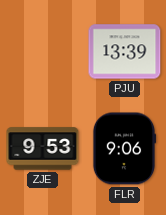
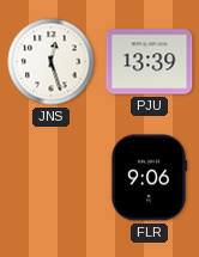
JNS: none -> 12:27 (52, 62)
ZJE: 9:53 -> none (43, 149)
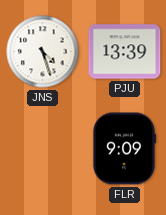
JNS: 12:27 -> 4:27 (43, 52)
FLR: 9:06 -> 9:09 (124, 149)
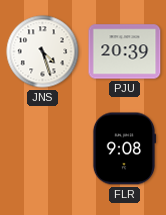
PJU: 13:39 -> 20:39 (125, 52)
FLR: 9:09 -> 9:08 (124, 149)
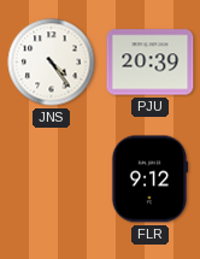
JNS: 4:27 -> 4:24 (52, 63)
FLR: 9:08 -> 9:12 (149, 179)
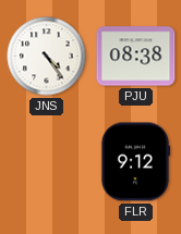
PJU: 20:39 -> 08:38 (136, 57)
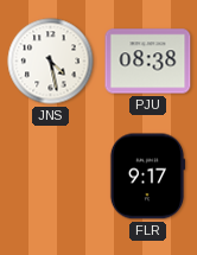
JNS: 4:24 -> 4:28 (51, 62)
FLR: 9:12 -> 9:17 (147, 177)
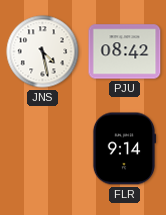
PJU: 08:38 -> 08:42 (125, 52)
FLR: 9:17 -> 9:14 (124, 149)
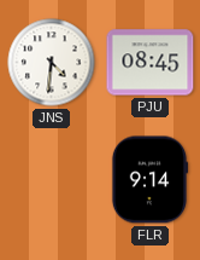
JNS: 4:28 -> 4:31 (52, 63)
PJU: 08:42 -> 08:45 (151, 63)
